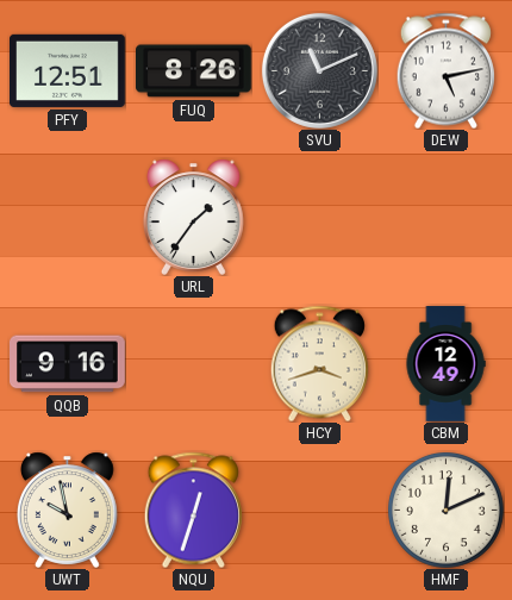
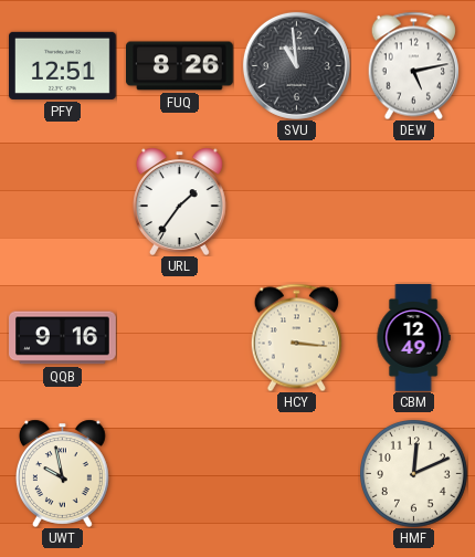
SVU: 11:11 -> 10:59 (296, 65)
HCY: 3:42 -> 3:16 (296, 337)
NQU: 12:33 -> none (193, 510)
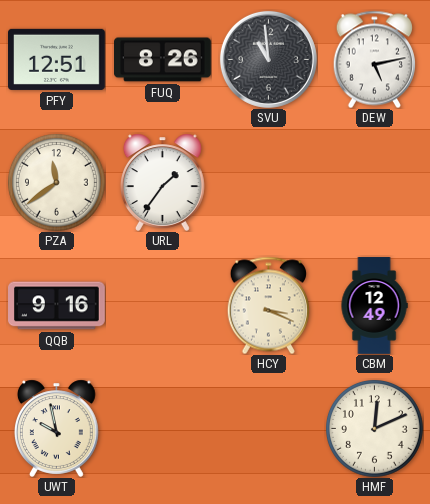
PZA: none -> 11:39 (57, 183)
HCY: 3:16 -> 3:19 (268, 305)
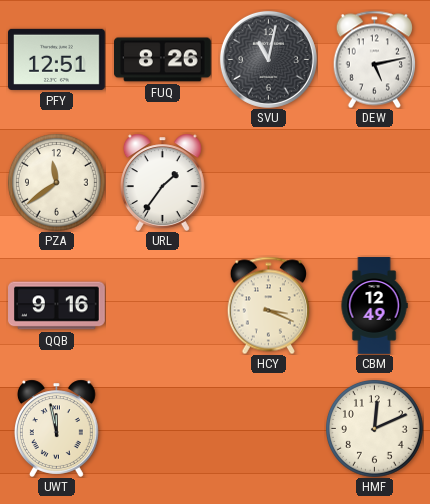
SVU: 10:59 -> 11:02 (268, 59)
UWT: 9:58 -> 11:58 (56, 428)
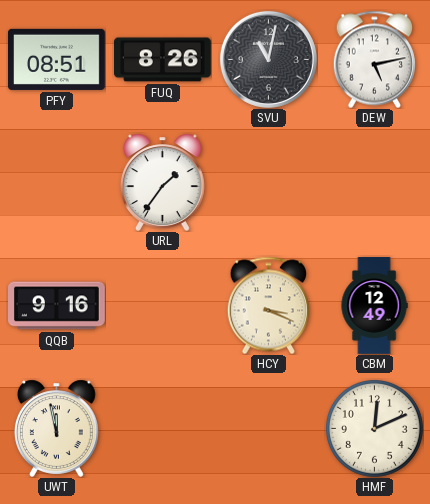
PFY: 12:51 -> 08:51 (57, 59)
PZA: 11:39 -> none (57, 183)
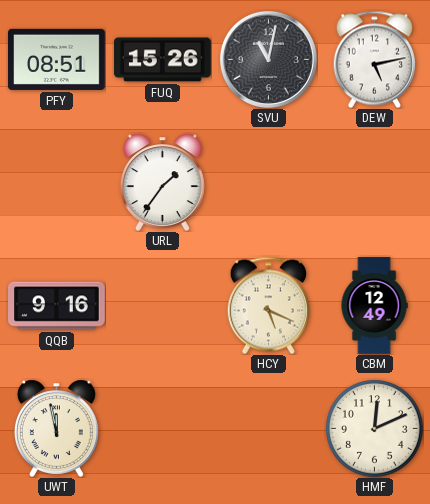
FUQ: 8:26 -> 15:26 (163, 60)
HCY: 3:19 -> 5:19 (268, 305)
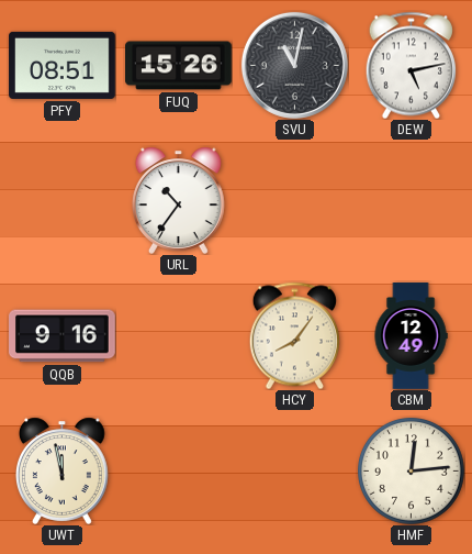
URL: 1:36 -> 10:36 (178, 200)
HCY: 5:19 -> 8:06 (294, 335)
HMF: 12:11 -> 12:14 (412, 472)
